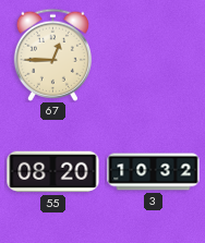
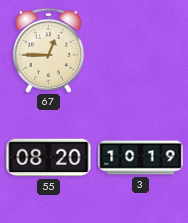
3: 10:32 -> 10:19 (141, 158)
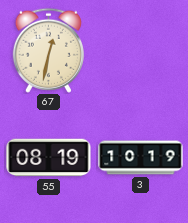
67: 12:45 -> 12:32 (48, 50)
55: 08:20 -> 08:19 (49, 158)
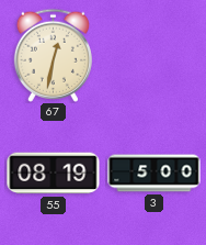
3: 10:19 -> 5:00 (154, 174)
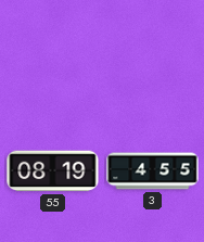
67: 12:32 -> none (53, 55)
3: 5:00 -> 4:55 (153, 171)
